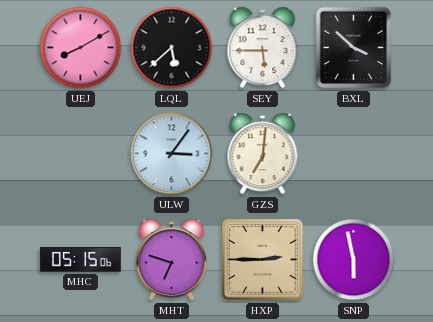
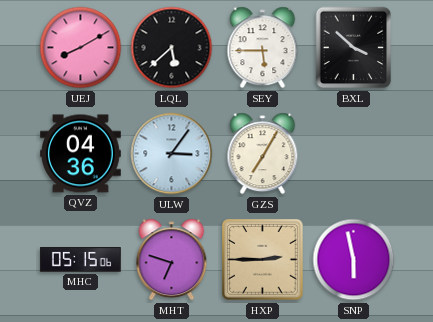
QVZ: none -> 04:36 (81, 154)
GZS: 7:01 -> 7:05 (263, 154)
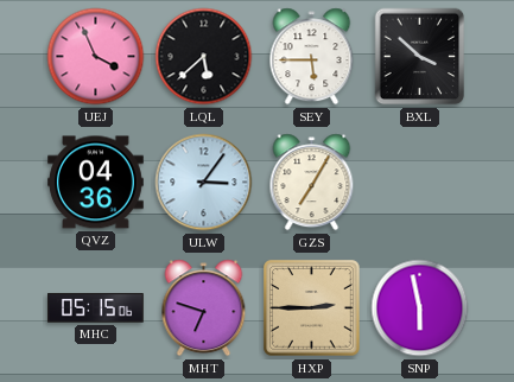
UEJ: 8:10 -> 3:56 (96, 57)
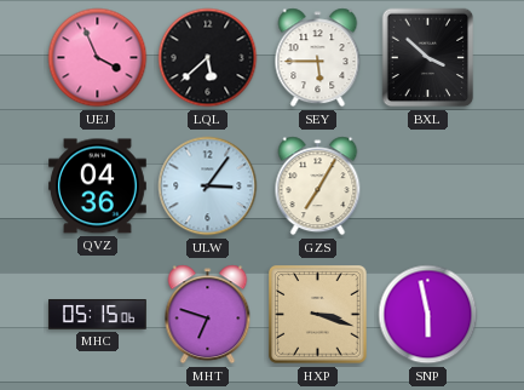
HXP: 2:45 -> 3:18 (318, 315)
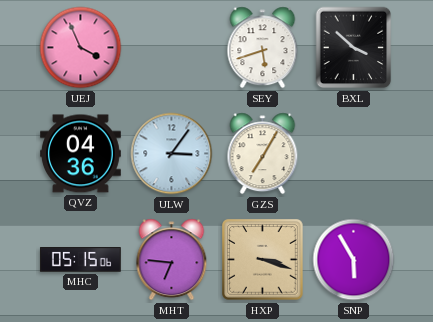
LQL: 5:38 -> none (208, 58)
SEY: 5:45 -> 5:42 (263, 48)
MHT: 6:48 -> 6:46 (172, 260)
SNP: 5:58 -> 5:55 (354, 260)
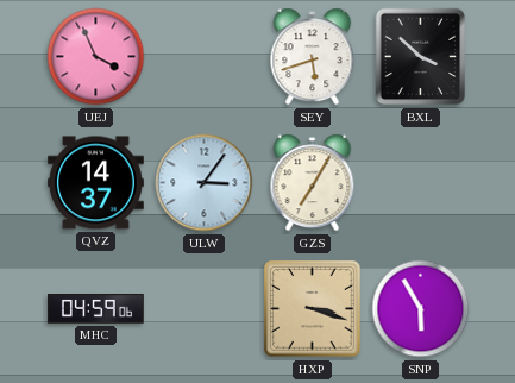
QVZ: 04:36 -> 14:37 (96, 183)
MHC: 05:15 -> 04:59 (95, 309)
MHT: 6:46 -> none (172, 260)
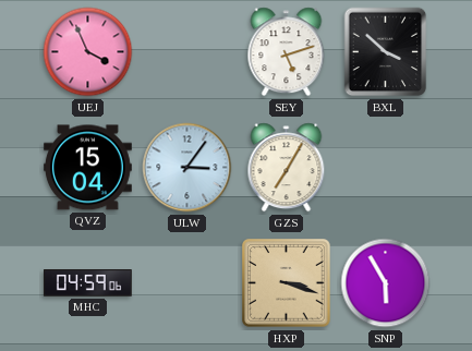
SEY: 5:42 -> 5:12 (287, 52)
QVZ: 14:37 -> 15:04 (88, 168)
